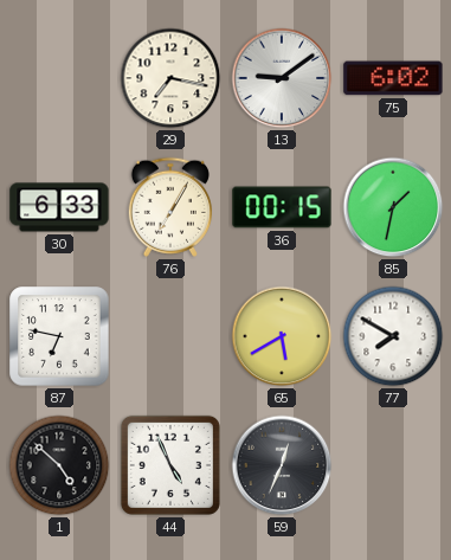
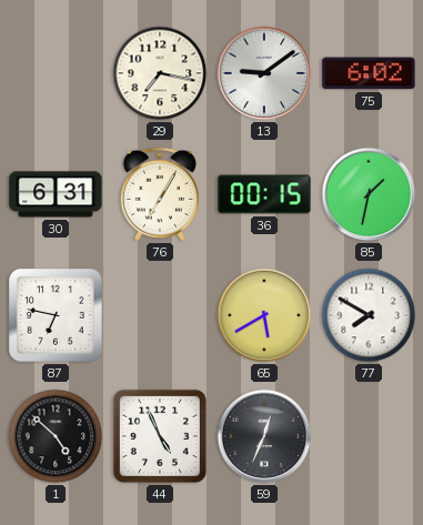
30: 6:33 -> 6:31 (56, 194)
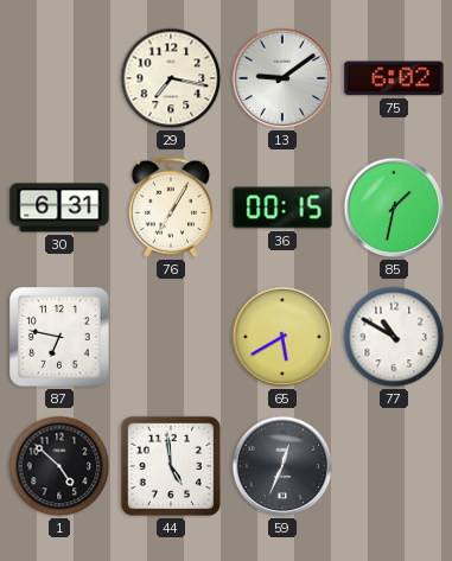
77: 7:50 -> 10:50 (394, 337)
44: 4:56 -> 4:59 (171, 466)
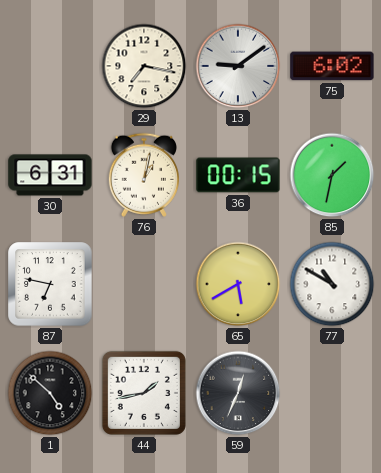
76: 7:05 -> 1:02 (144, 175)
44: 4:59 -> 1:43 (144, 393)
